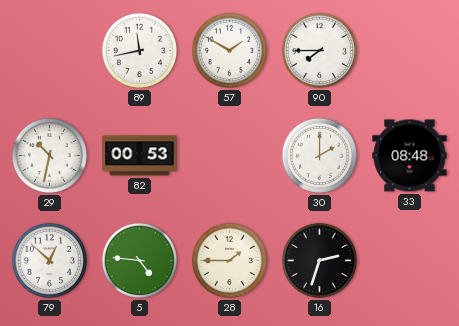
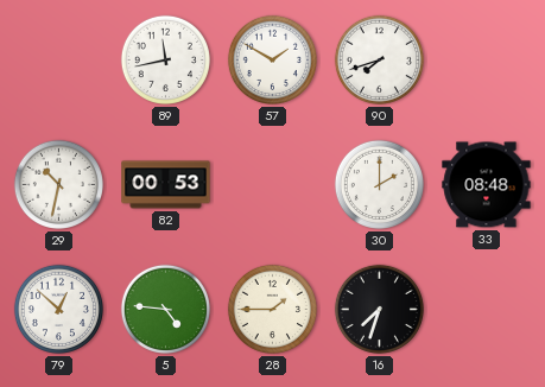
90: 7:45 -> 7:42 (379, 59)
16: 2:33 -> 7:33 (379, 309)
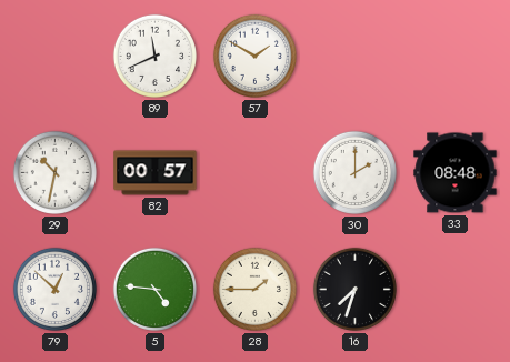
89: 11:43 -> 11:41 (154, 56)
90: 7:42 -> none (379, 59)
82: 00:53 -> 00:57 (156, 173)
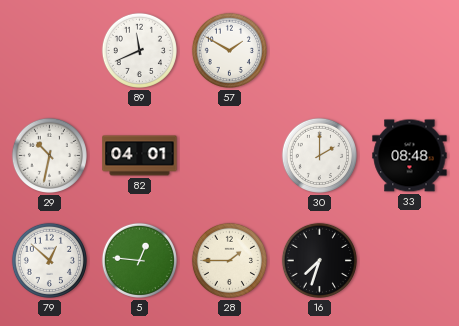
82: 00:57 -> 04:01 (140, 156)
5: 4:46 -> 12:46 (139, 260)
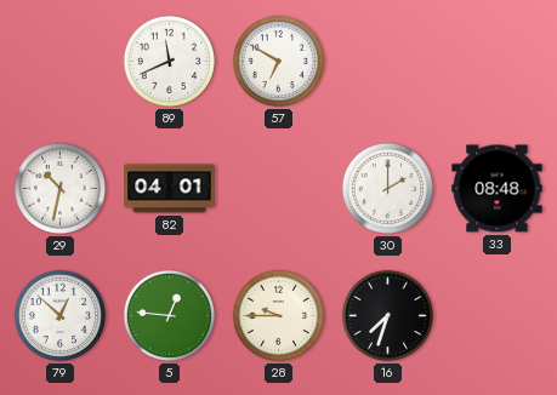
57: 1:50 -> 6:50 (278, 61)
28: 1:45 -> 9:45 (278, 315)
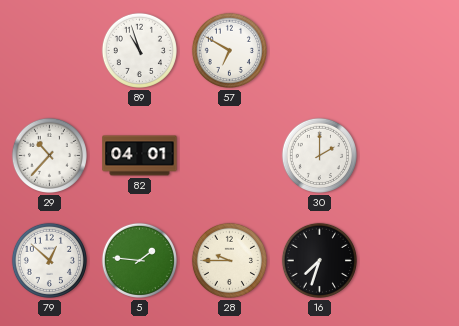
89: 11:41 -> 10:57 (139, 50)
29: 10:32 -> 10:37 (49, 155)
33: 08:48 -> none (498, 189)
5: 12:46 -> 1:46 (139, 260)
